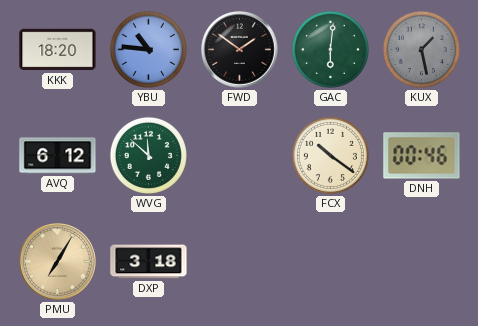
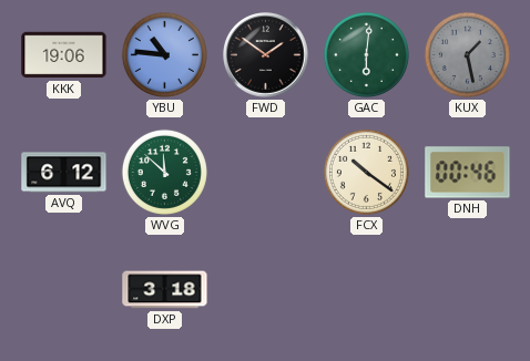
KKK: 18:20 -> 19:06 (64, 55)
PMU: 7:05 -> none (58, 262)
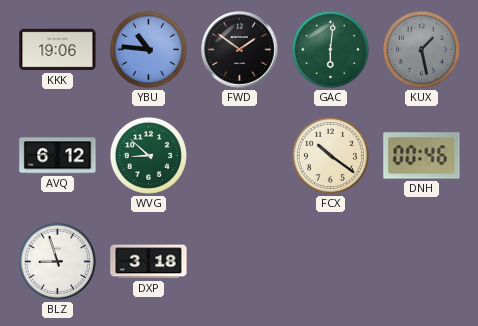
WVG: 11:52 -> 8:52 (148, 155)
BLZ: none -> 8:57 (57, 261)
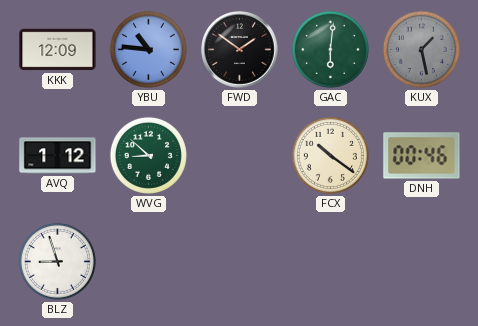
KKK: 19:06 -> 12:09 (58, 50)
AVQ: 6:12 -> 1:12 (58, 156)
DXP: 3:18 -> none (149, 262)
